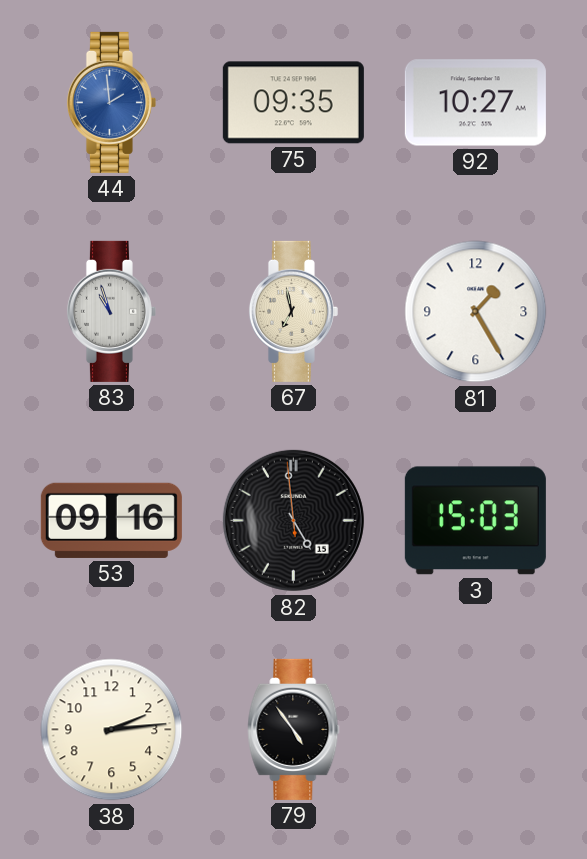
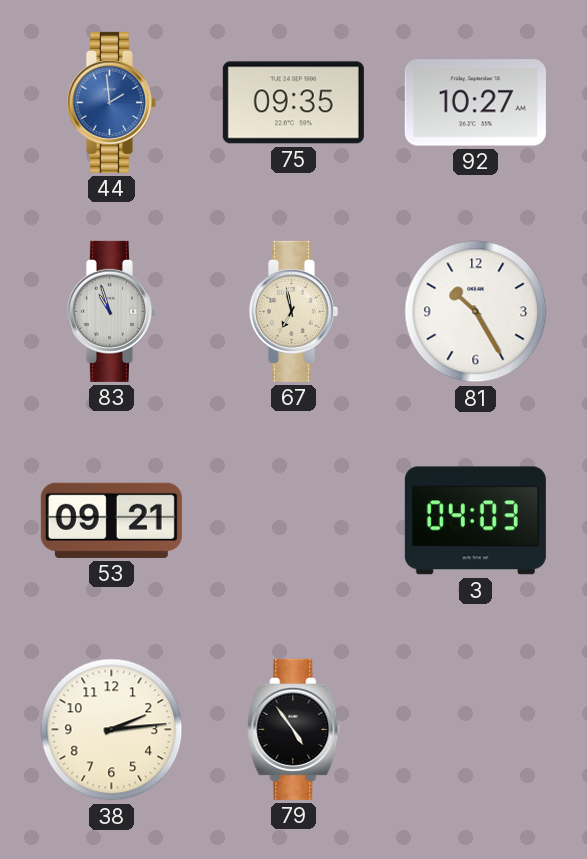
81: 1:25 -> 10:25 (476, 312)
53: 09:16 -> 09:21 (111, 520)
82: 4:58 -> none (293, 520)
3: 15:03 -> 04:03 (475, 521)
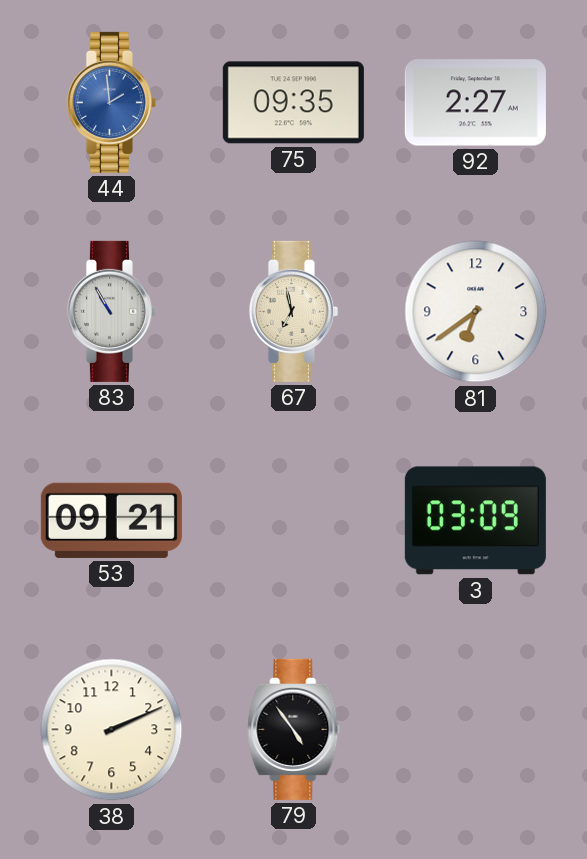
92: 10:27 -> 2:27 (475, 103)
83: 10:57 -> 10:55 (111, 311)
81: 10:25 -> 6:39 (476, 312)
3: 04:03 -> 03:09 (475, 521)
38: 2:14 -> 2:11 (112, 730)
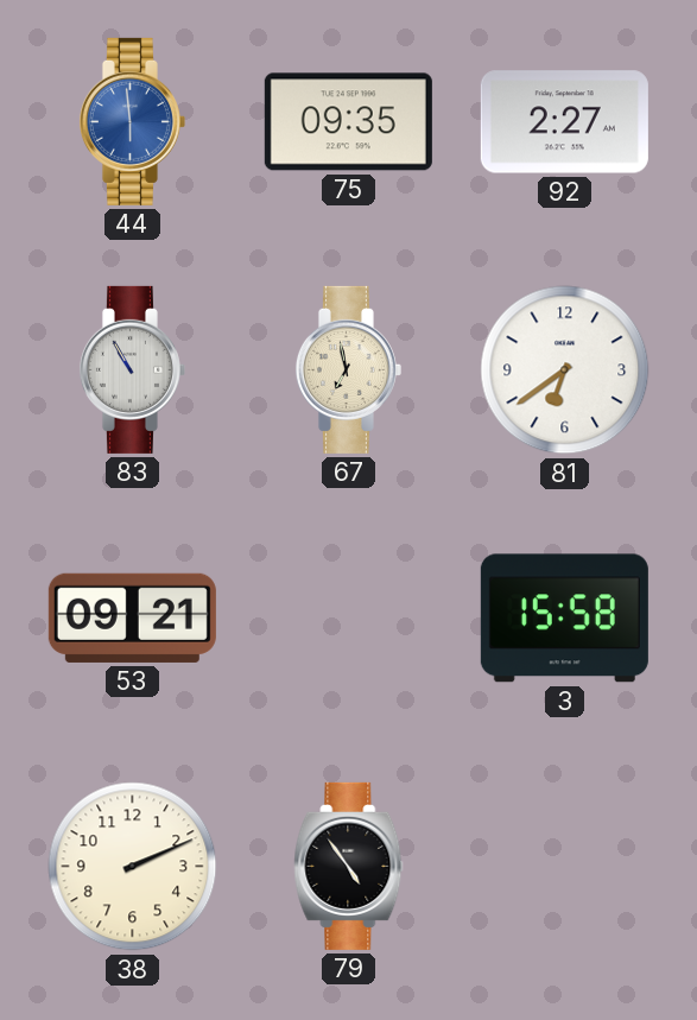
44: 1:59 -> 5:59 (132, 121)
3: 03:09 -> 15:58 (564, 619)
